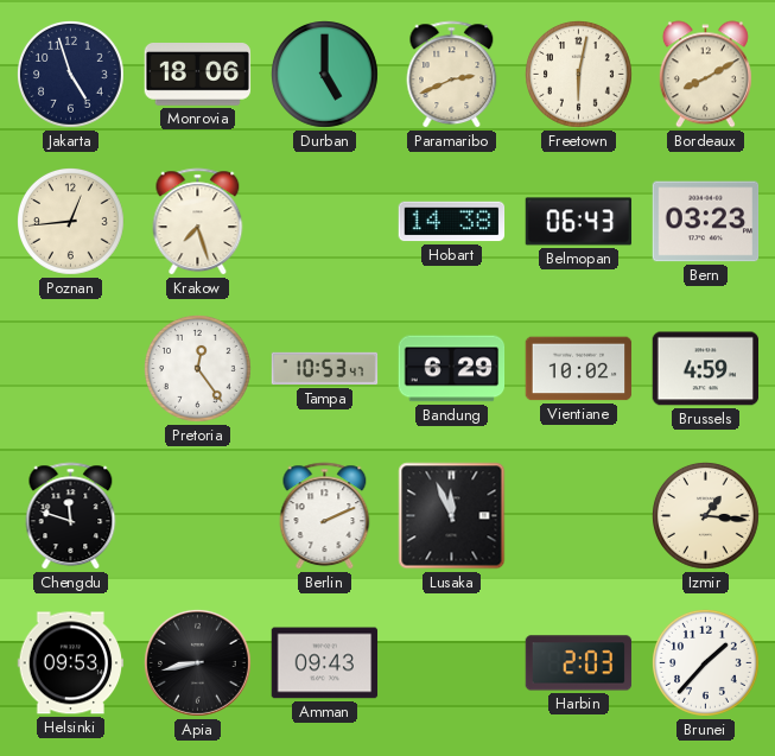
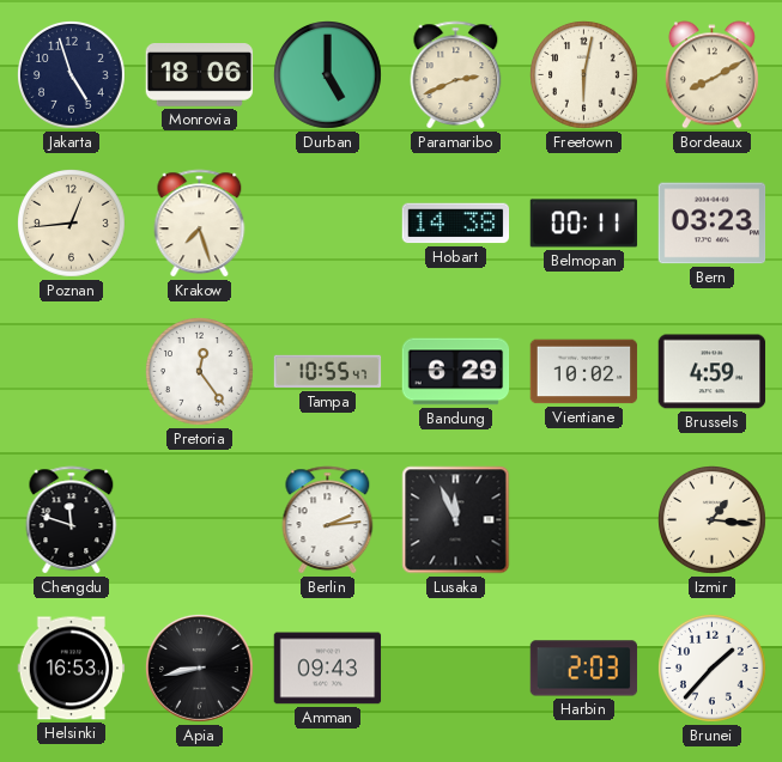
Belmopan: 06:43 -> 00:11 (584, 224)
Tampa: 10:53 -> 10:55 (328, 372)
Berlin: 2:11 -> 2:14 (328, 520)
Helsinki: 09:53 -> 16:53 (72, 669)
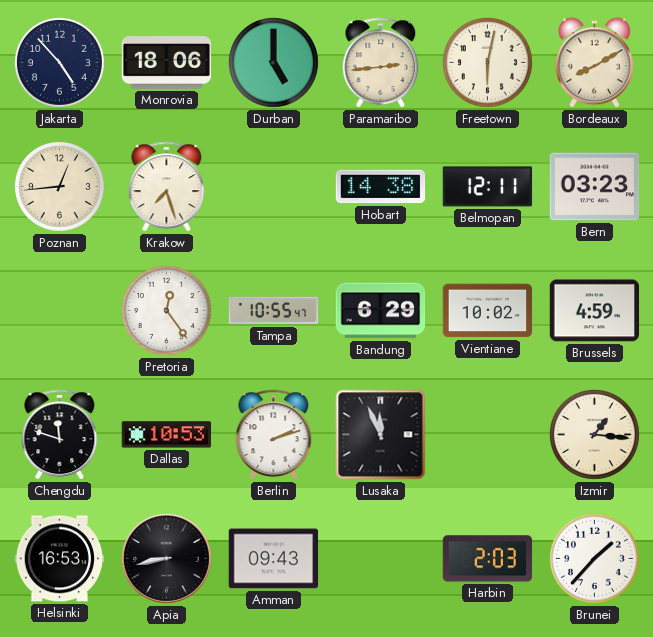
Jakarta: 4:57 -> 4:53 (60, 63)
Paramaribo: 2:41 -> 2:44 (381, 63)
Belmopan: 00:11 -> 12:11 (488, 187)
Dallas: none -> 10:53 (167, 435)
Berlin: 2:14 -> 2:12 (274, 435)
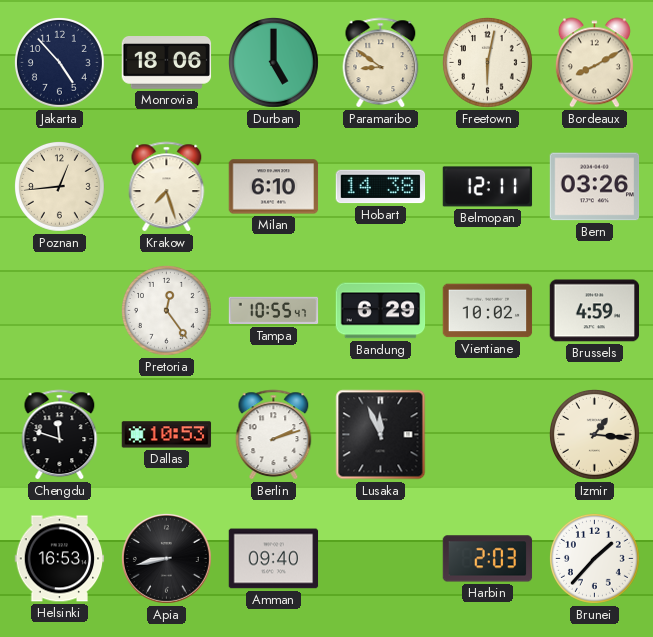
Paramaribo: 2:44 -> 8:51 (381, 63)
Milan: none -> 6:10 (274, 187)
Bern: 03:23 -> 03:26 (595, 187)
Amman: 09:43 -> 09:40 (274, 559)
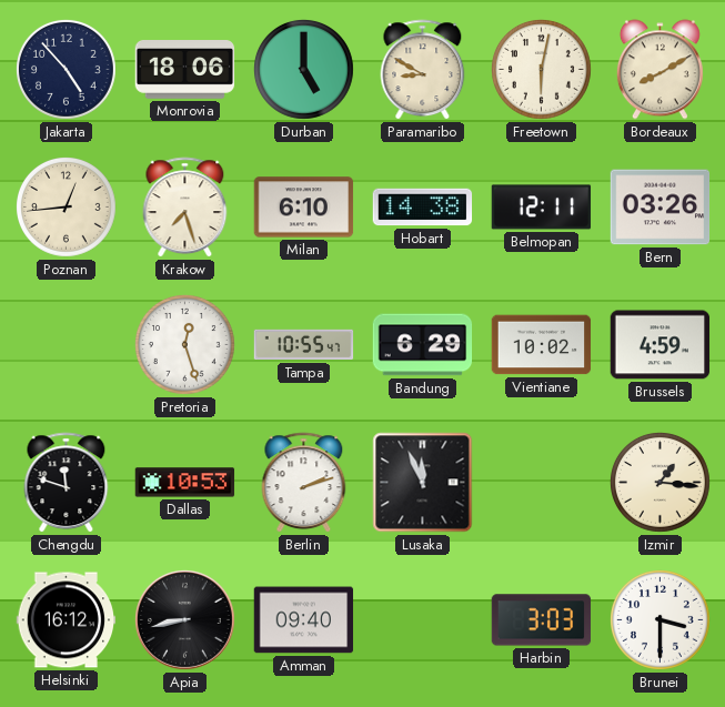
Paramaribo: 8:51 -> 8:50 (423, 70)
Pretoria: 12:24 -> 12:27 (185, 345)
Helsinki: 16:53 -> 16:12 (67, 620)
Harbin: 2:03 -> 3:03 (542, 620)
Brunei: 1:37 -> 3:30 (661, 620)
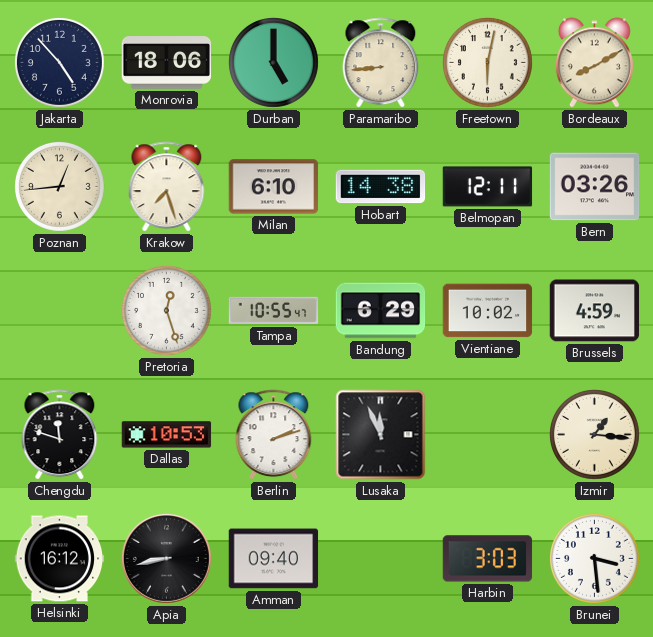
Paramaribo: 8:50 -> 8:44 (381, 63)
Brunei: 3:30 -> 3:29 (595, 559)
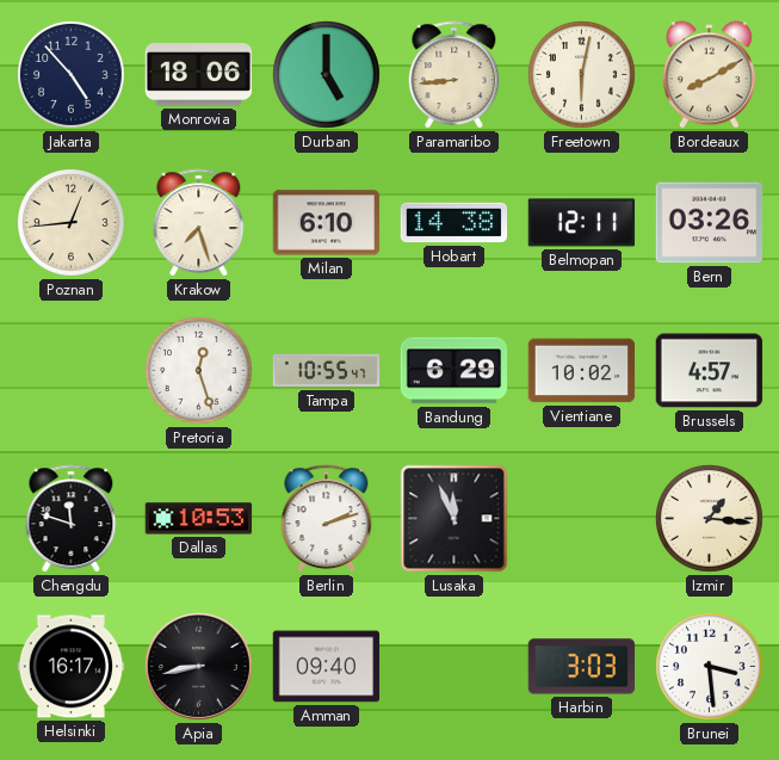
Brussels: 4:59 -> 4:57 (710, 371)
Helsinki: 16:12 -> 16:17 (72, 667)
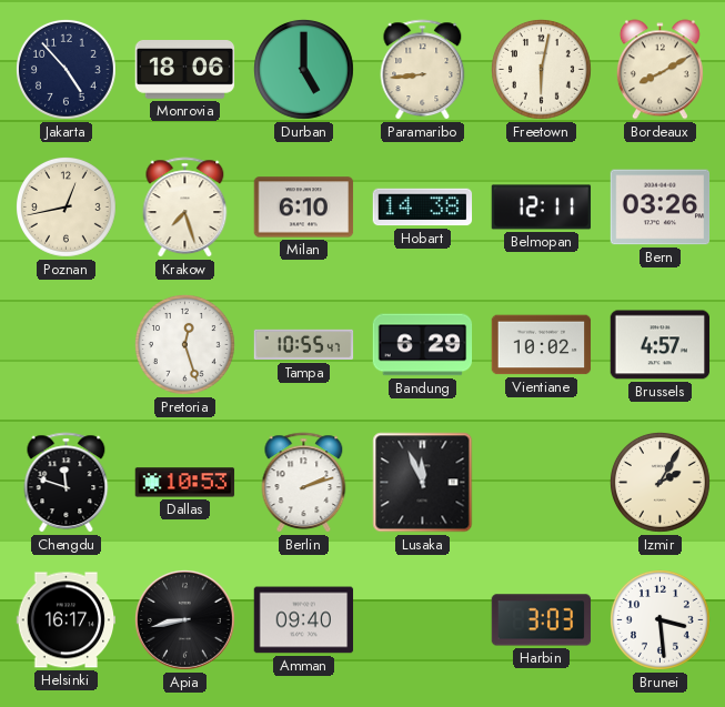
Poznan: 12:44 -> 12:43 (67, 208)
Izmir: 1:16 -> 2:05 (661, 483)
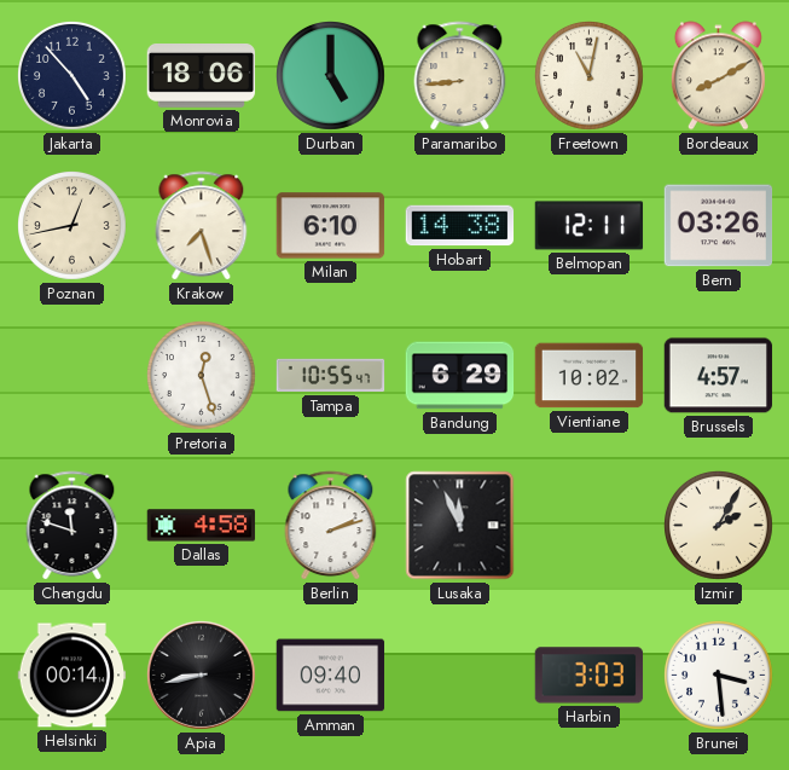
Freetown: 6:02 -> 11:02 (590, 76)
Dallas: 10:53 -> 4:58 (202, 526)
Helsinki: 16:17 -> 00:14 (72, 676)
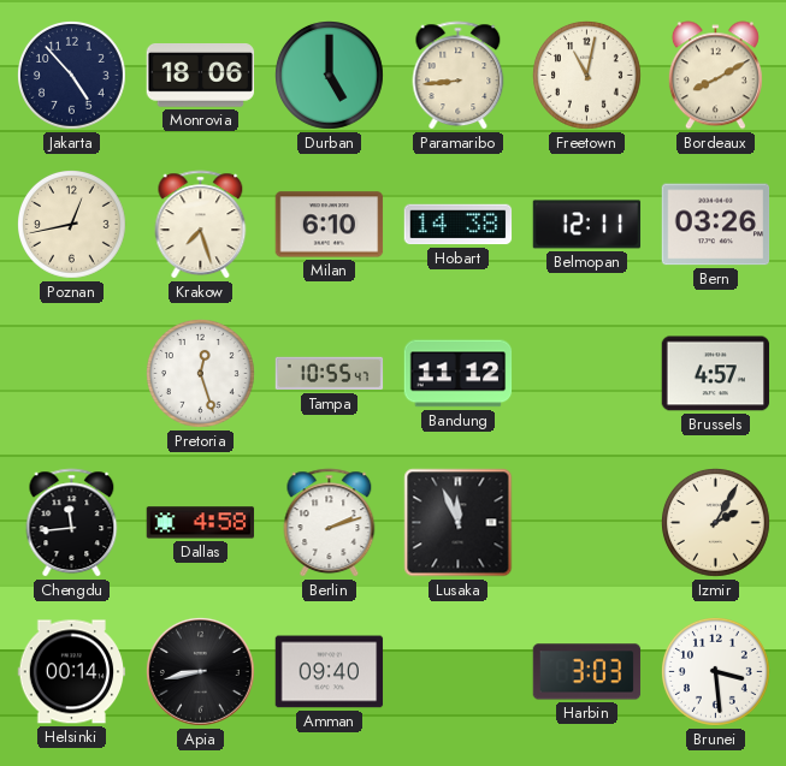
Bandung: 6:29 -> 11:12 (459, 374)
Vientiane: 10:02 -> none (590, 376)
Chengdu: 11:48 -> 11:44 (72, 523)
